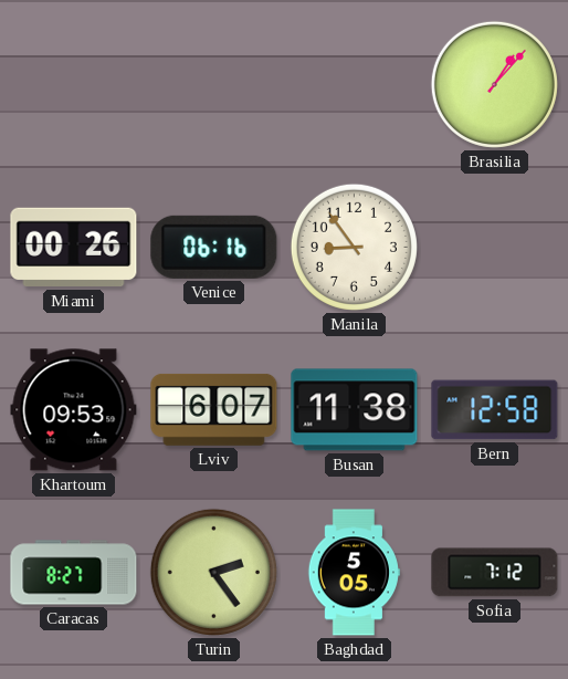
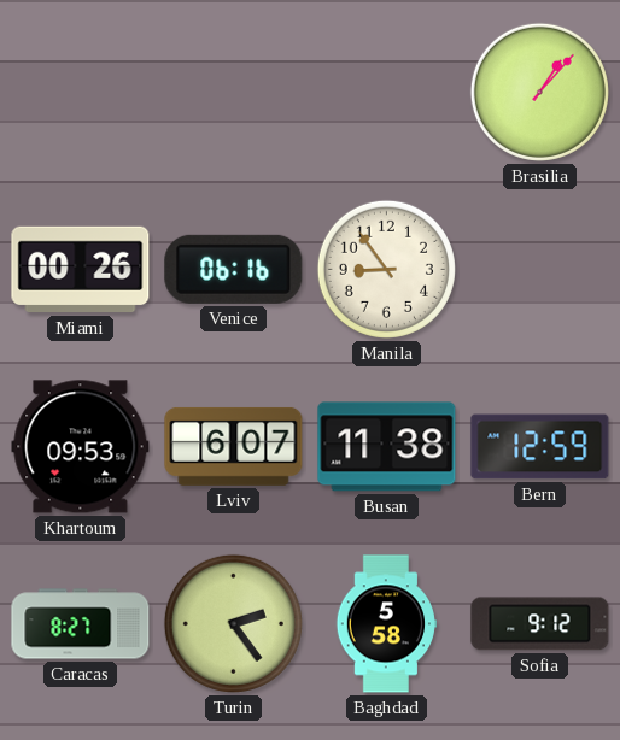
Bern: 12:58 -> 12:59 (540, 447)
Baghdad: 5:05 -> 5:58 (386, 624)
Sofia: 7:12 -> 9:12 (540, 624)
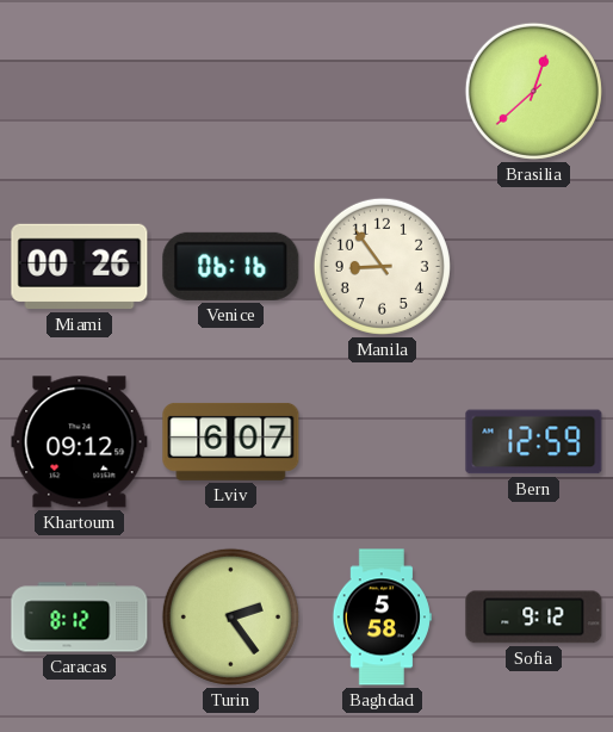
Brasilia: 1:07 -> 12:38 (533, 91)
Khartoum: 09:53 -> 09:12 (80, 442)
Busan: 11:38 -> none (387, 447)
Caracas: 8:27 -> 8:12 (80, 618)
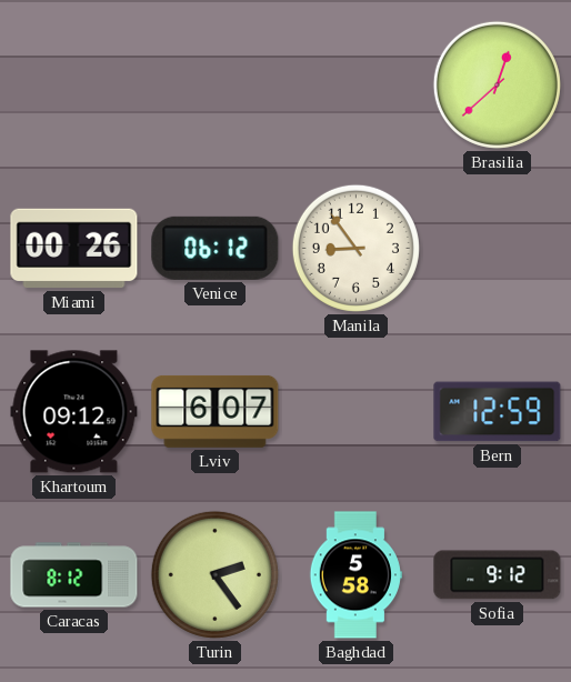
Venice: 06:16 -> 06:12 (216, 248)
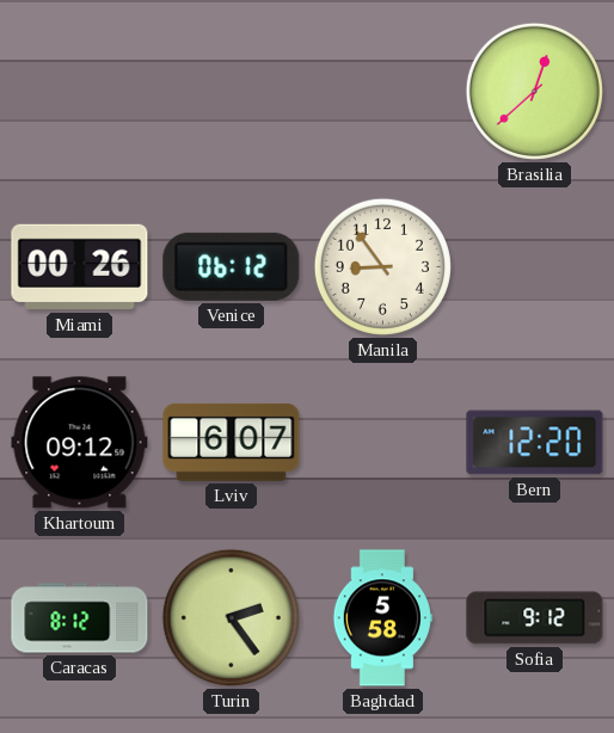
Bern: 12:59 -> 12:20 (535, 443)
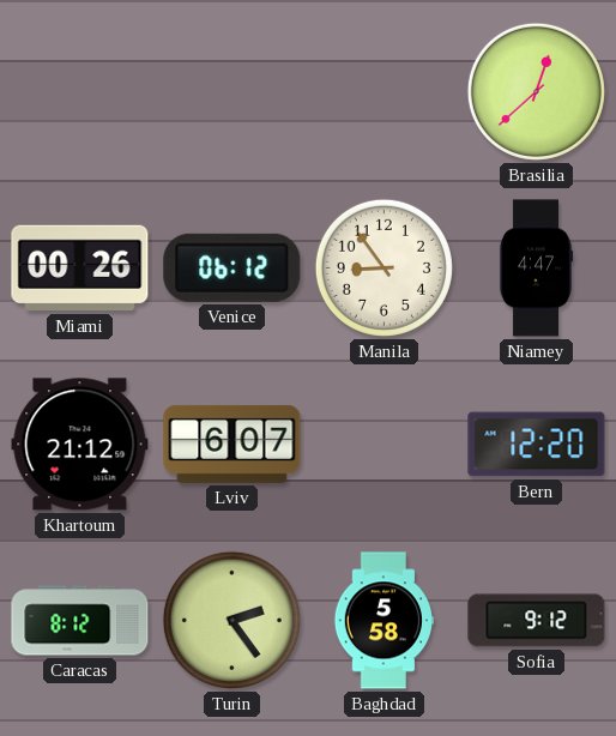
Niamey: none -> 4:47 (535, 269)
Khartoum: 09:12 -> 21:12 (80, 445)
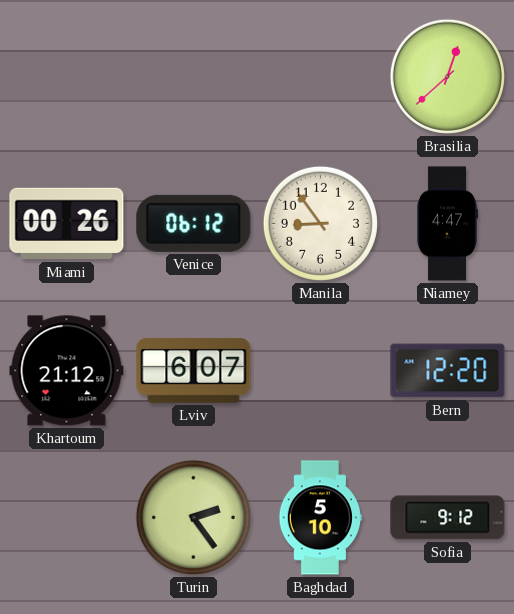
Caracas: 8:12 -> none (80, 621)
Baghdad: 5:58 -> 5:10 (320, 518)
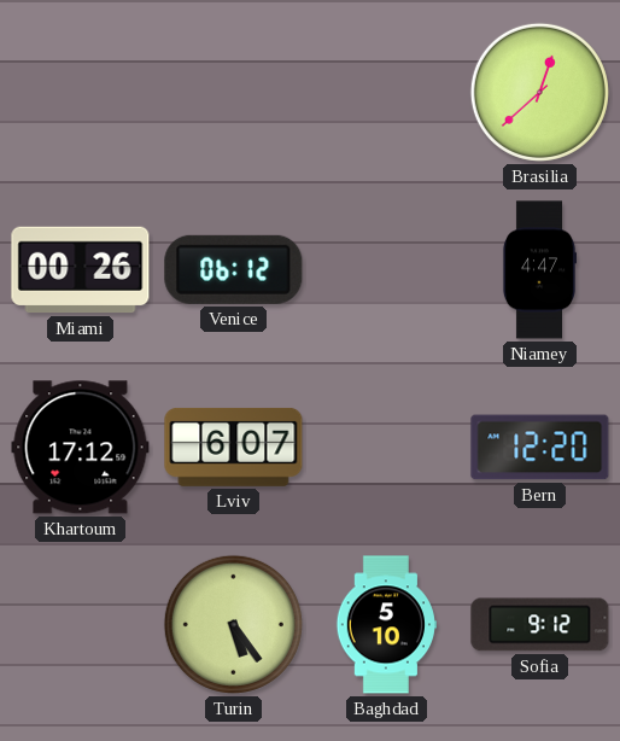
Manila: 8:54 -> none (320, 223)
Khartoum: 21:12 -> 17:12 (81, 448)
Turin: 2:24 -> 5:24 (233, 624)
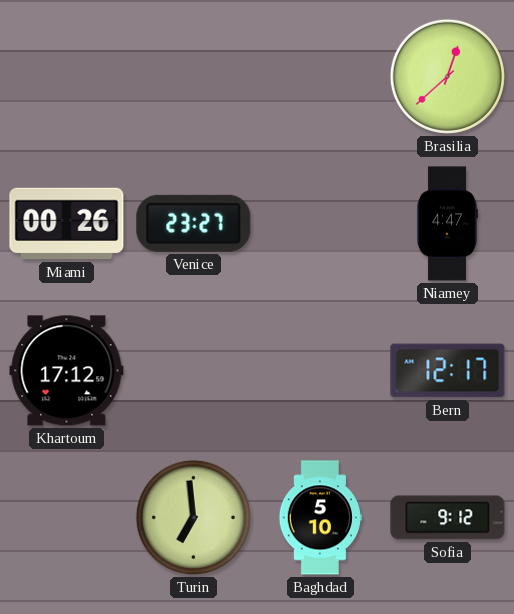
Venice: 06:12 -> 23:27 (194, 223)
Lviv: 6:07 -> none (234, 447)
Bern: 12:20 -> 12:17 (448, 371)
Turin: 5:24 -> 6:59 (193, 517)
